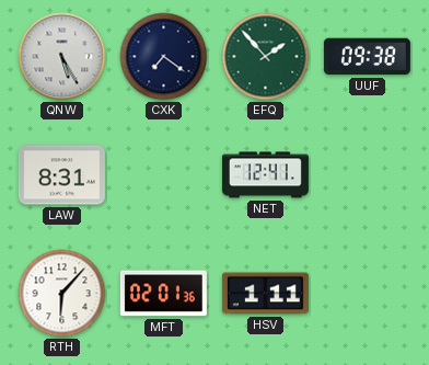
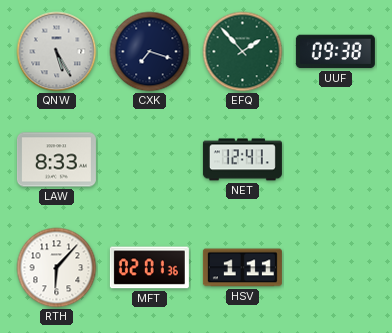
CXK: 7:21 -> 7:18 (150, 52)
LAW: 8:31 -> 8:33 (56, 160)
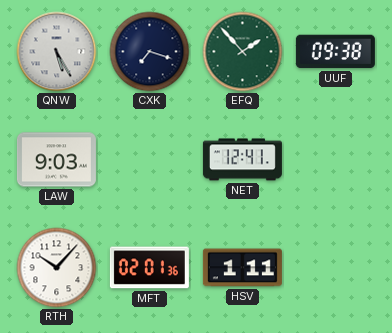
LAW: 8:33 -> 9:03 (56, 160)
RTH: 6:07 -> 10:07 (57, 268)
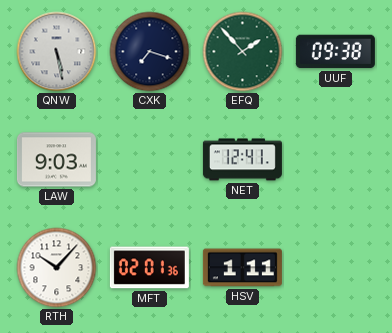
QNW: 5:25 -> 5:28 (57, 52)
